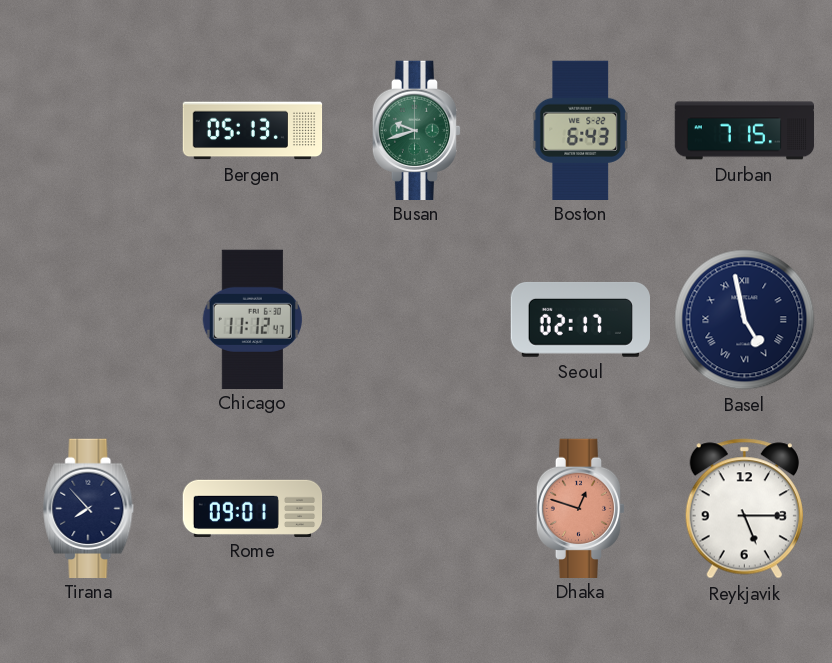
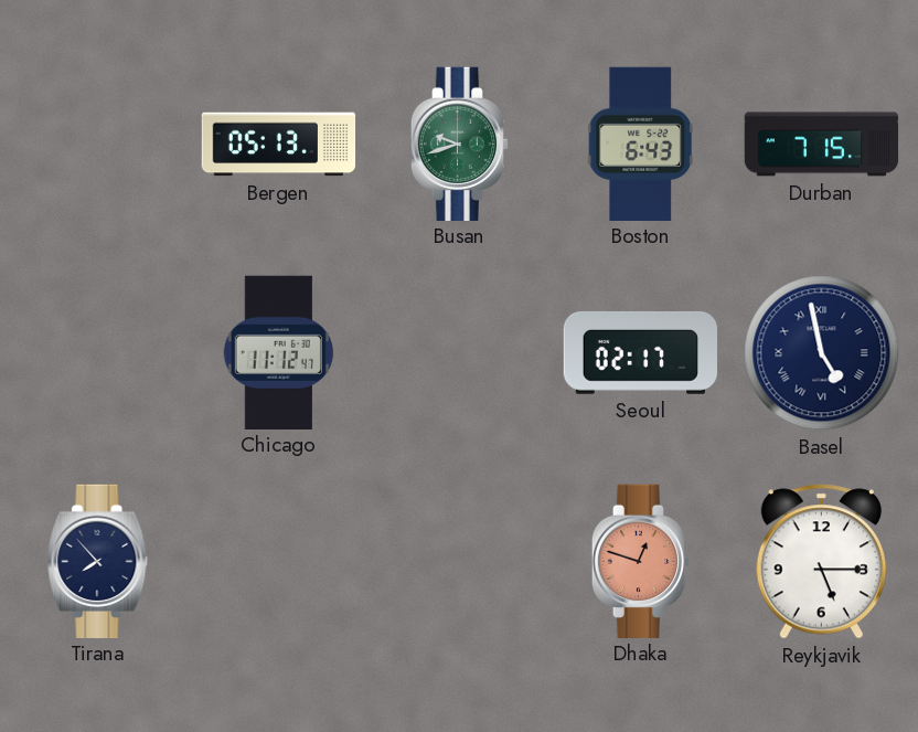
Rome: 09:01 -> none (253, 508)
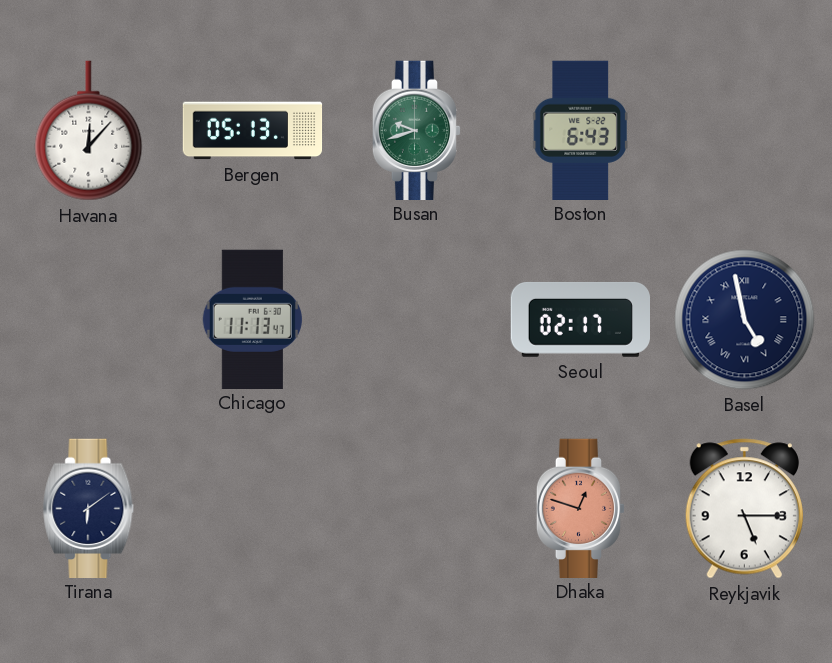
Havana: none -> 12:07 (89, 131)
Durban: 7:15 -> none (822, 145)
Chicago: 11:12 -> 11:13 (252, 319)
Tirana: 7:53 -> 6:09 (89, 508)
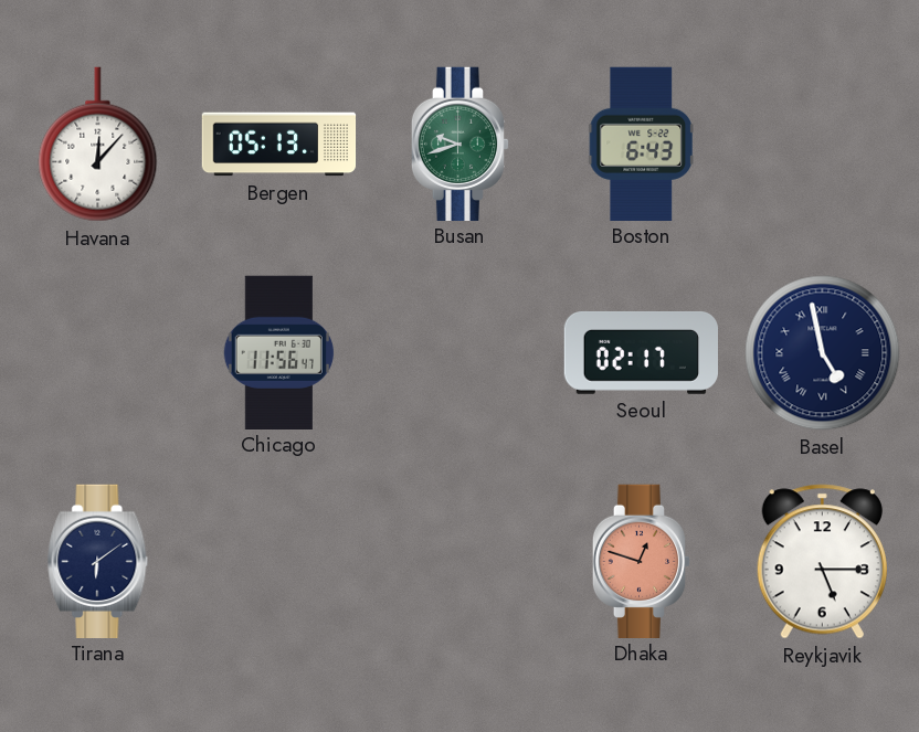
Chicago: 11:13 -> 11:56 (278, 352)
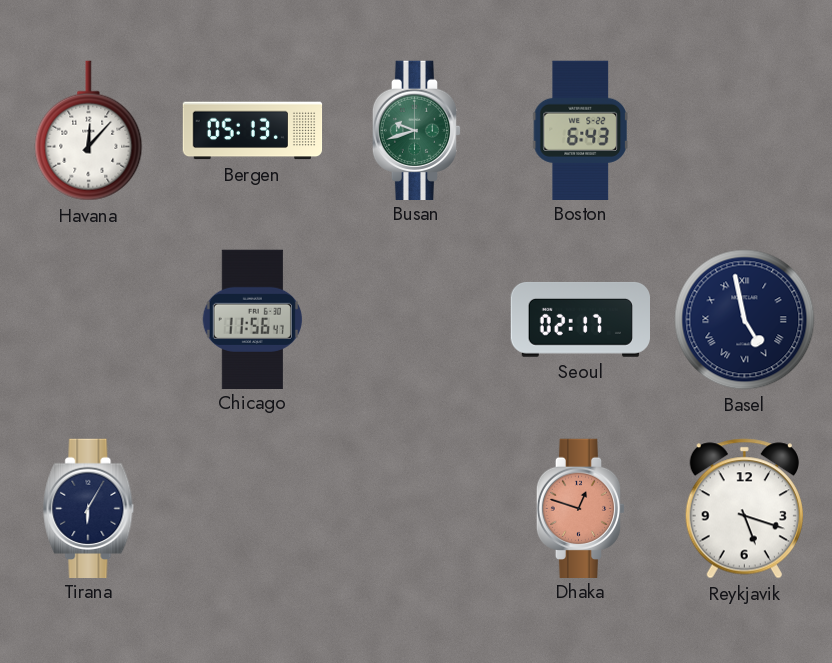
Tirana: 6:09 -> 6:05 (89, 508)
Reykjavik: 5:15 -> 5:18 (744, 509)
